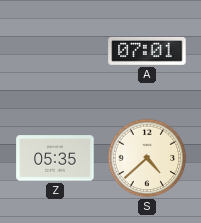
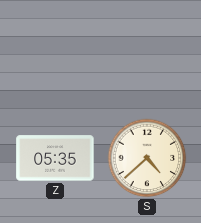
A: 07:01 -> none (147, 51)
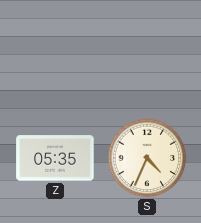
S: 4:38 -> 4:34 (147, 158)
